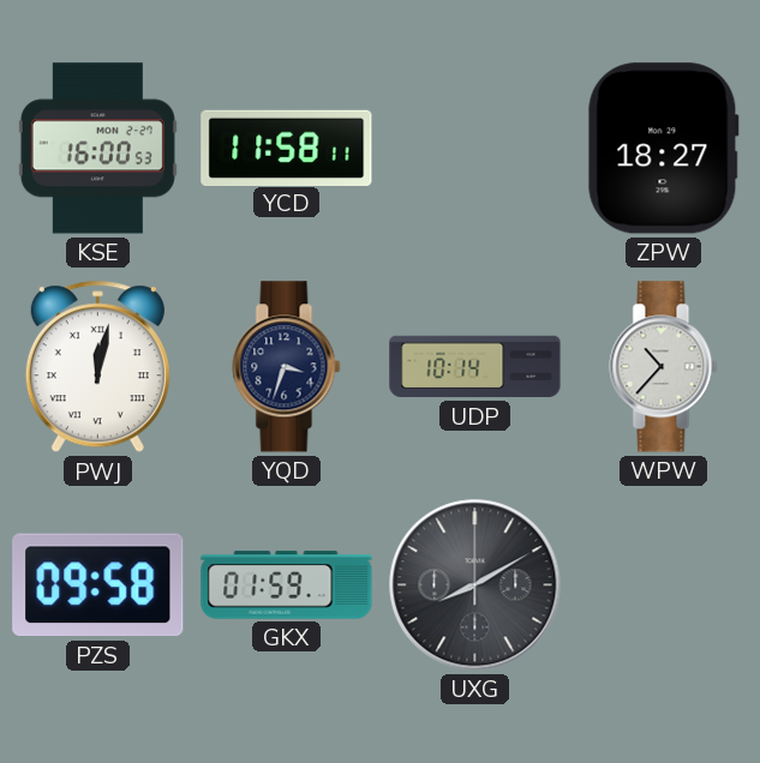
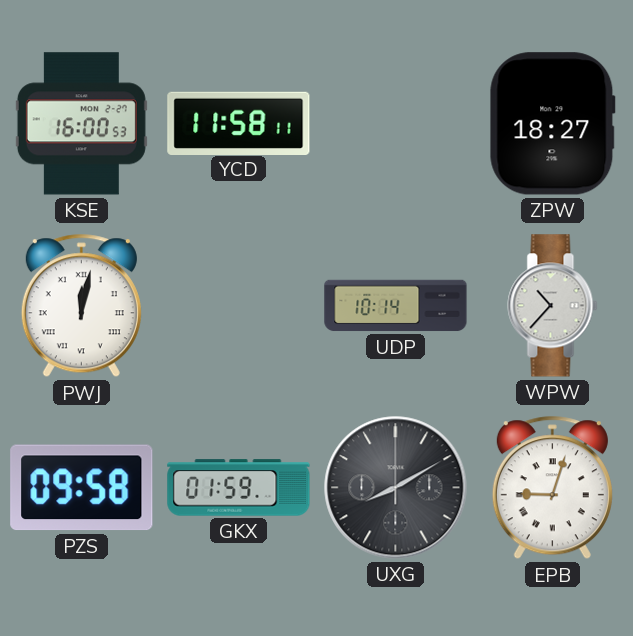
YQD: 3:33 -> none (287, 367)
EPB: none -> 9:03 (552, 488)
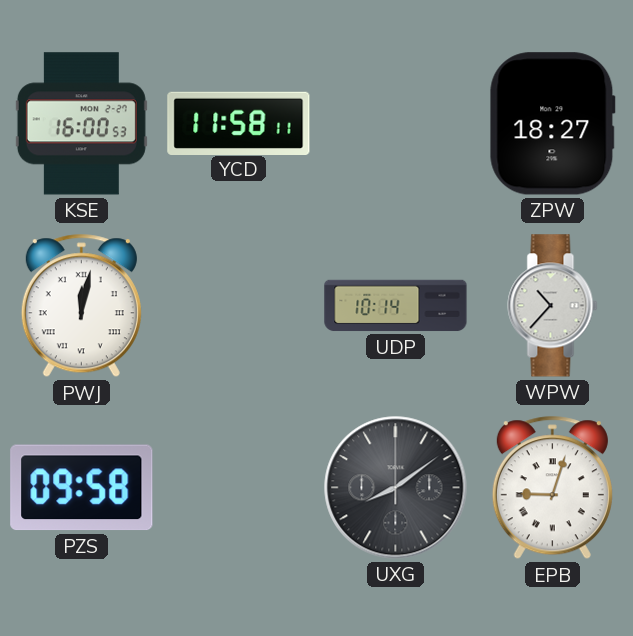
GKX: 01:59 -> none (239, 488)
UXG: 8:10 -> 8:09 (396, 488)
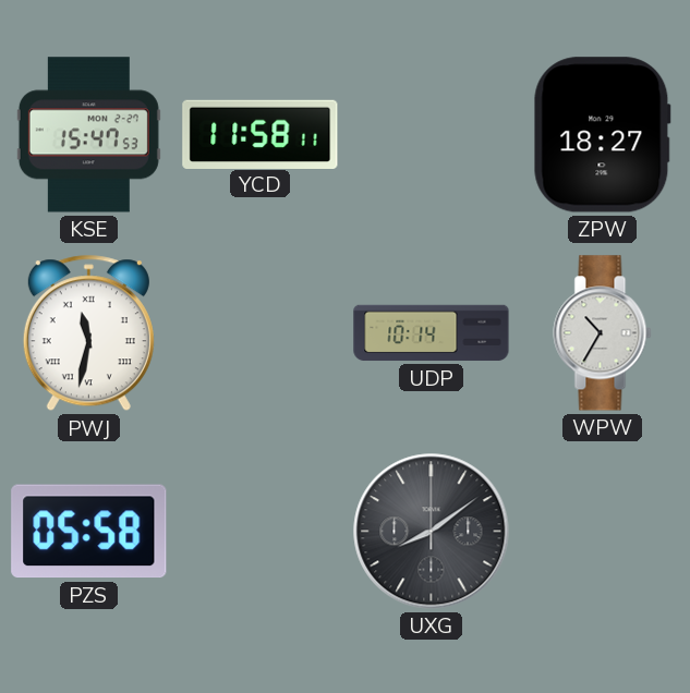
KSE: 16:00 -> 15:47 (88, 135)
PWJ: 12:02 -> 11:32 (88, 333)
WPW: 10:37 -> 10:35 (603, 333)
PZS: 09:58 -> 05:58 (89, 532)
EPB: 9:03 -> none (552, 488)
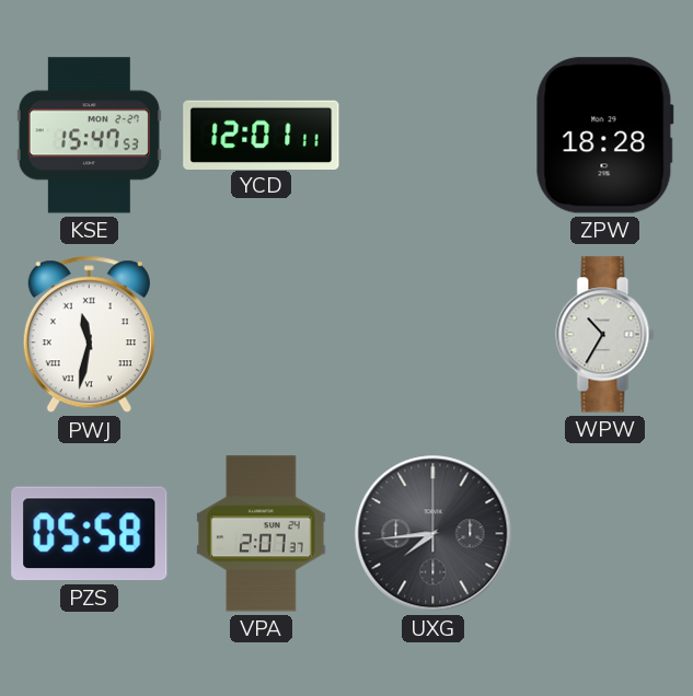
YCD: 11:58 -> 12:01 (262, 135)
ZPW: 18:27 -> 18:28 (604, 136)
UDP: 10:14 -> none (432, 333)
VPA: none -> 2:07 (262, 534)
UXG: 8:09 -> 7:44 (434, 534)
